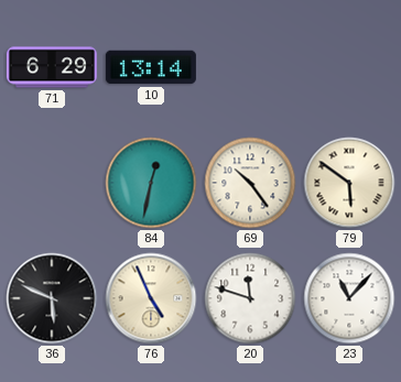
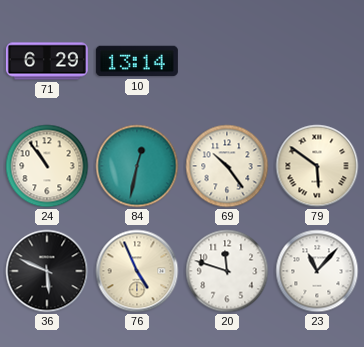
24: none -> 10:54 (47, 166)
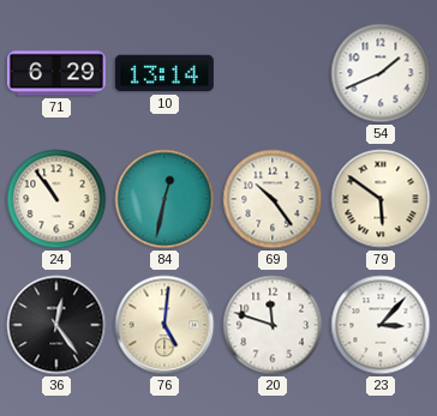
54: none -> 1:41 (381, 73)
36: 5:49 -> 12:24 (56, 325)
76: 4:56 -> 5:01 (164, 325)
23: 11:07 -> 3:07 (381, 325)
